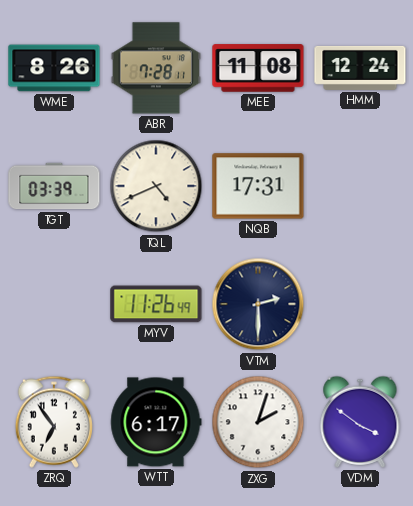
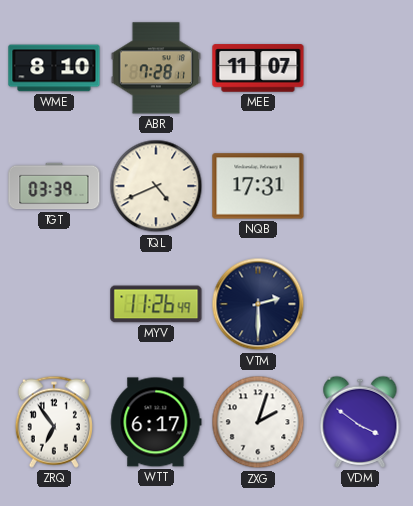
WME: 8:26 -> 8:10 (54, 68)
MEE: 11:08 -> 11:07 (258, 68)
HMM: 12:24 -> none (360, 68)
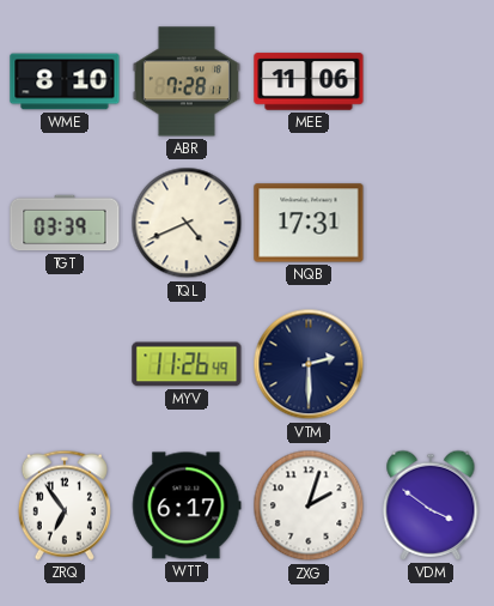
MEE: 11:07 -> 11:06 (309, 81)
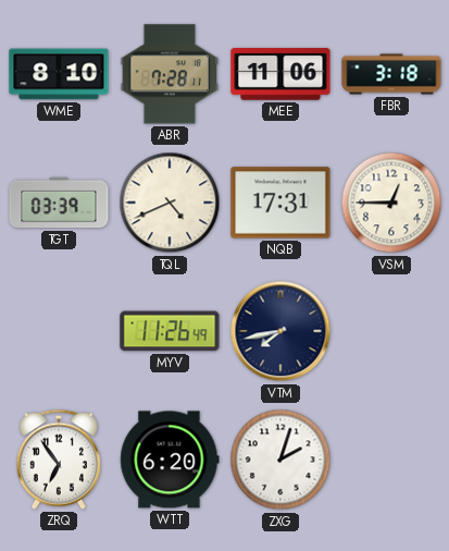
FBR: none -> 3:18 (391, 74)
VSM: none -> 12:45 (391, 203)
VTM: 2:30 -> 7:43 (280, 331)
WTT: 6:17 -> 6:20 (170, 460)
VDM: 3:51 -> none (431, 505)
